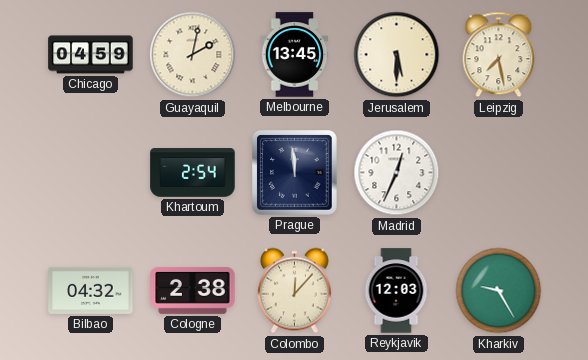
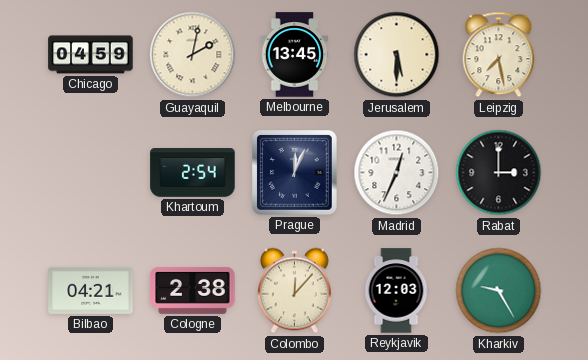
Prague: 11:59 -> 12:04 (295, 173)
Rabat: none -> 3:00 (499, 173)
Bilbao: 04:32 -> 04:21 (91, 290)
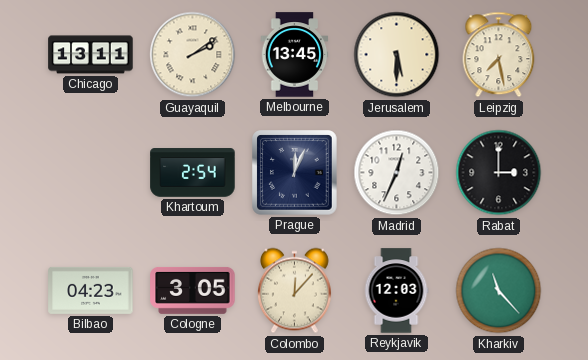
Chicago: 04:59 -> 13:11 (91, 55)
Guayaquil: 2:02 -> 2:09 (193, 55)
Bilbao: 04:21 -> 04:23 (91, 290)
Cologne: 2:38 -> 3:05 (193, 290)
Kharkiv: 9:25 -> 11:23 (499, 291)
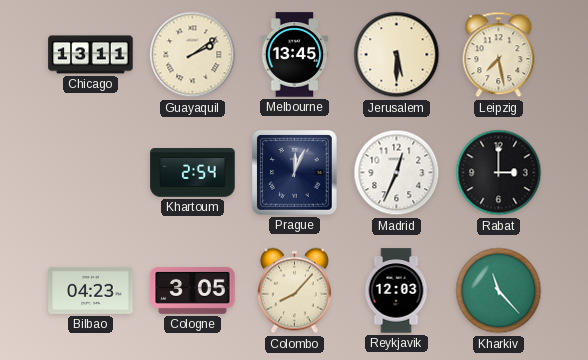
Colombo: 12:07 -> 8:07 (294, 291)
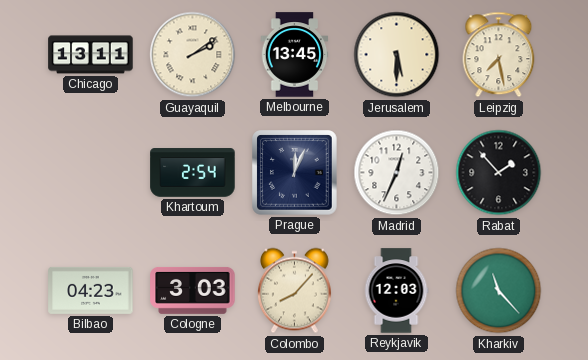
Rabat: 3:00 -> 1:53 (499, 173)
Cologne: 3:05 -> 3:03 (193, 290)
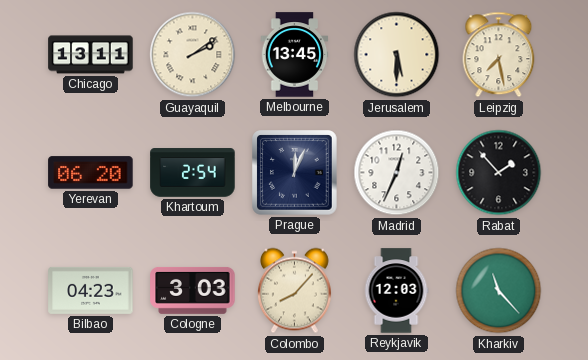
Yerevan: none -> 06:20 (91, 173)
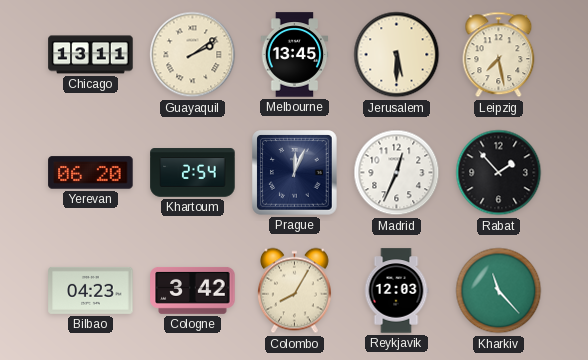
Cologne: 3:03 -> 3:42 (193, 290)
Colombo: 8:07 -> 8:05 (294, 291)
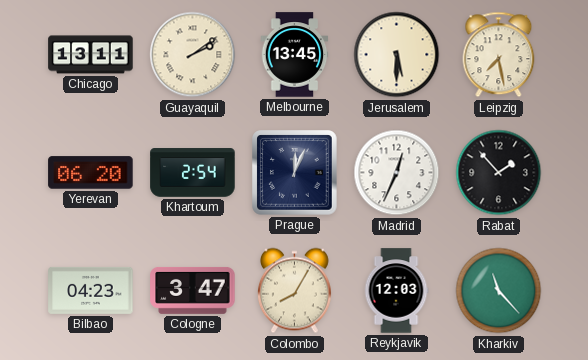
Cologne: 3:42 -> 3:47 (193, 290)
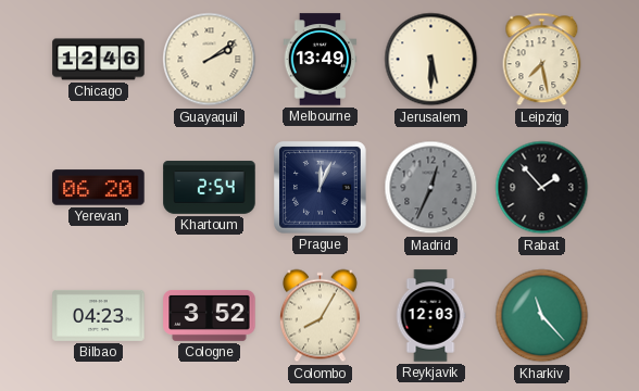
Chicago: 13:11 -> 12:46 (99, 60)
Melbourne: 13:45 -> 13:49 (321, 60)
Madrid dial: white -> grey (431, 188)
Cologne: 3:47 -> 3:52 (210, 315)
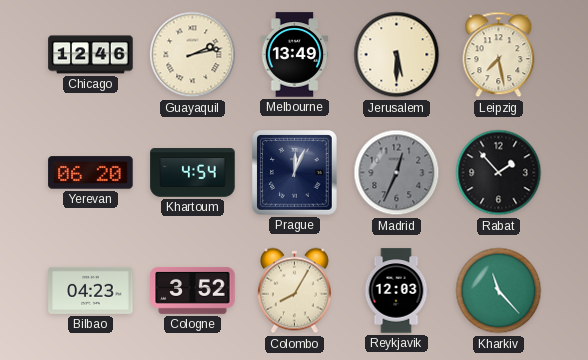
Guayaquil: 2:09 -> 2:13 (193, 55)
Khartoum: 2:54 -> 4:54 (193, 173)
